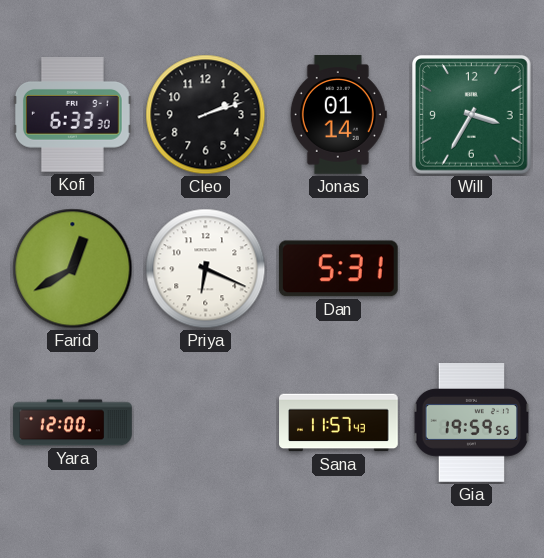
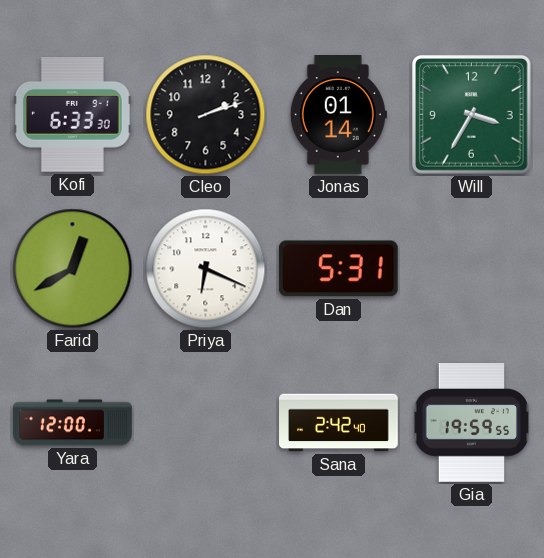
Sana: 11:57 -> 2:42 (339, 423)
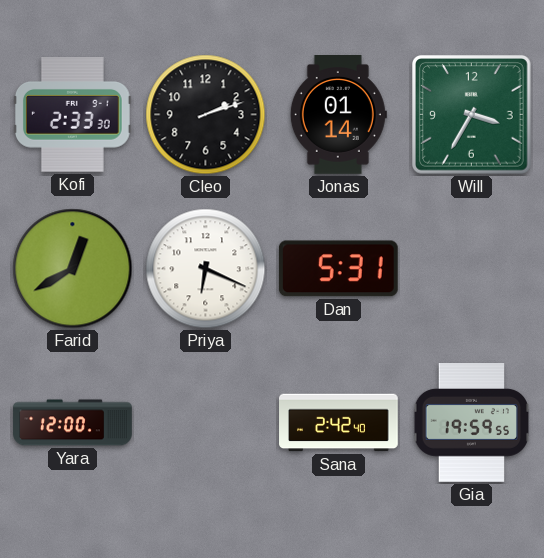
Kofi: 6:33 -> 2:33 (72, 115)
